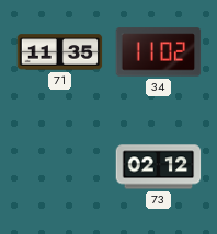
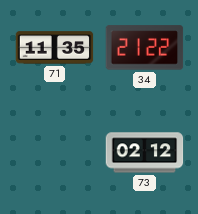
34: 11:02 -> 21:22 (145, 48)
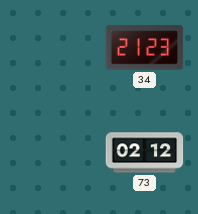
71: 11:35 -> none (55, 48)
34: 21:22 -> 21:23 (145, 48)
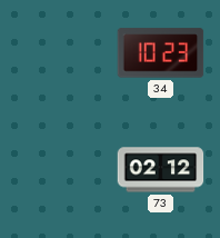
34: 21:23 -> 10:23 (161, 53)
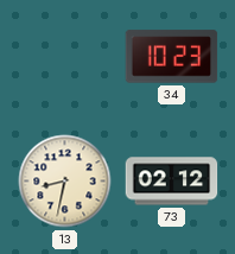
13: none -> 8:32 (65, 182)
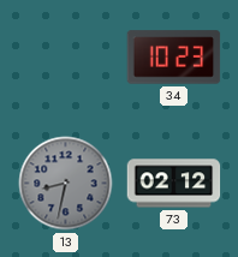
13 dial: cream -> grey (66, 184)
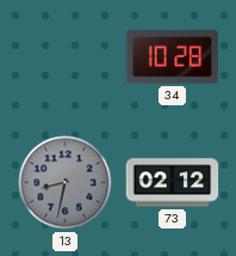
34: 10:23 -> 10:28 (173, 57)
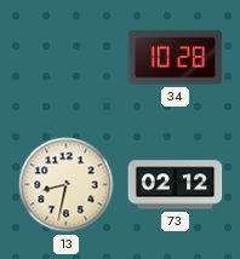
13 dial: grey -> cream (67, 185)
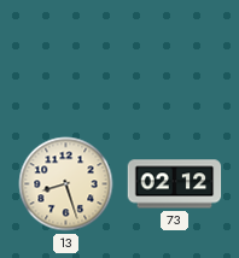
34: 10:28 -> none (176, 58)
13: 8:32 -> 8:27 (66, 184)
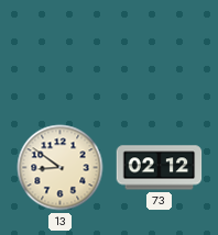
13: 8:27 -> 8:51 (61, 168)
